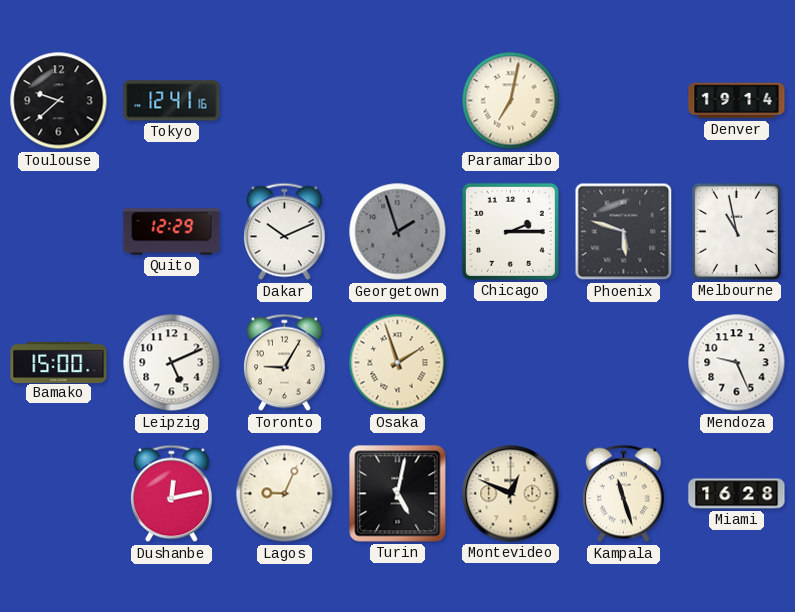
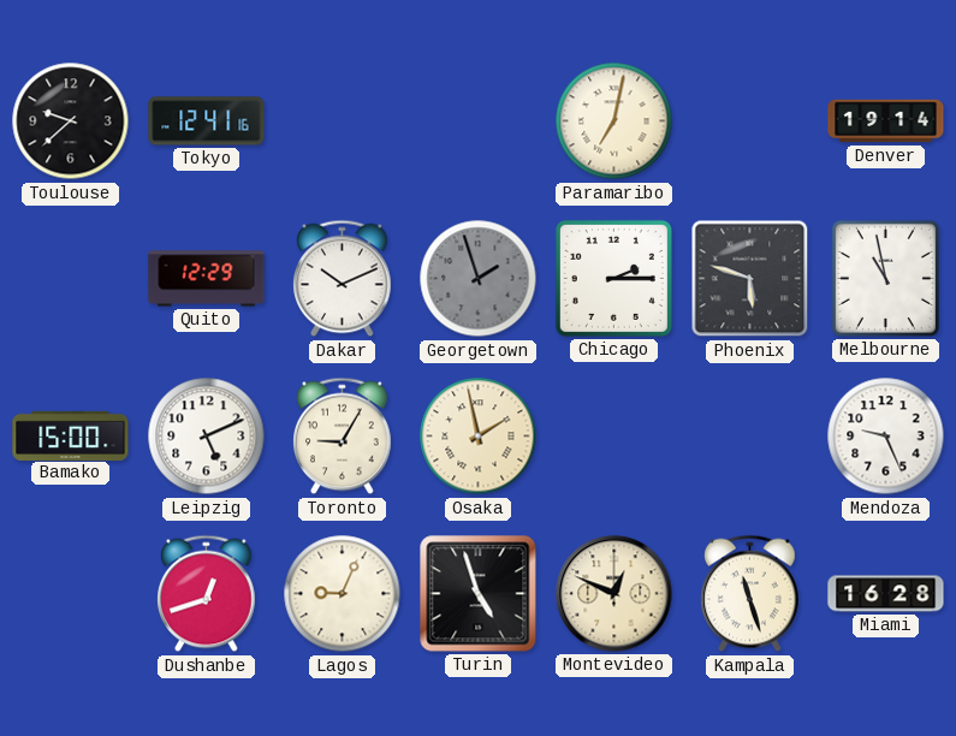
Osaka: 1:57 -> 1:58 (479, 437)
Dushanbe: 12:13 -> 12:42 (207, 594)
Turin: 5:02 -> 4:57 (479, 594)
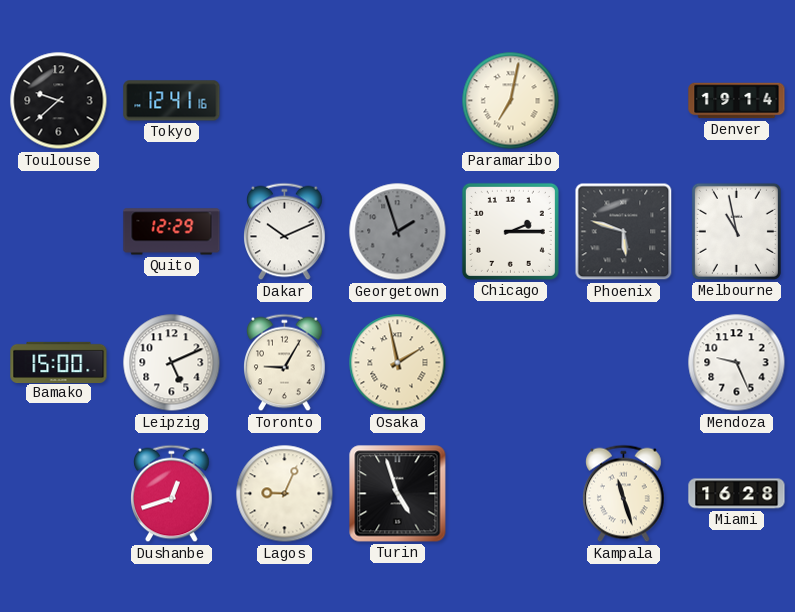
Montevideo: 12:49 -> none (614, 594)
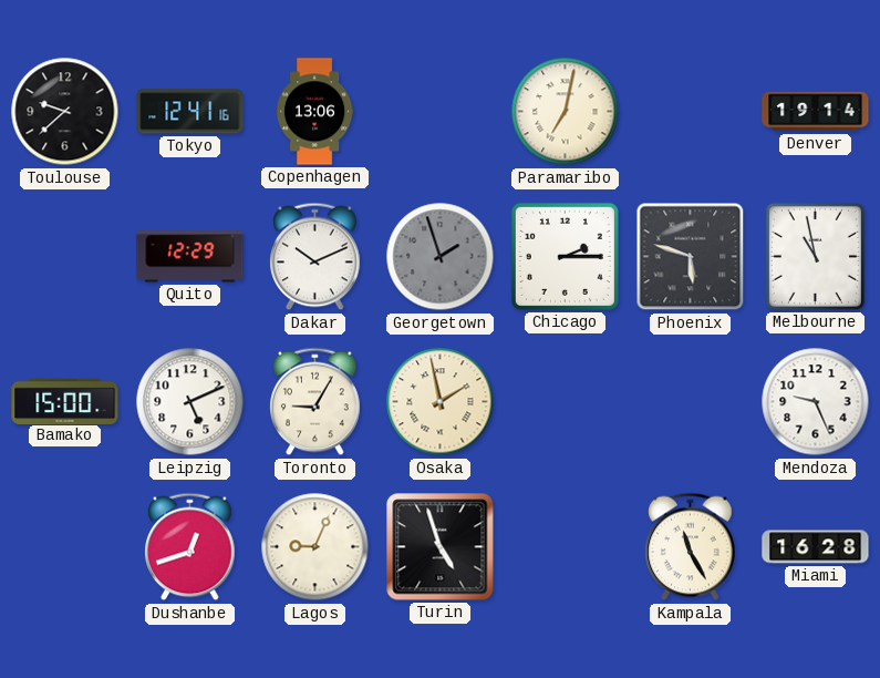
Copenhagen: none -> 13:06 (315, 112)
Kampala: 11:27 -> 11:25 (691, 547)
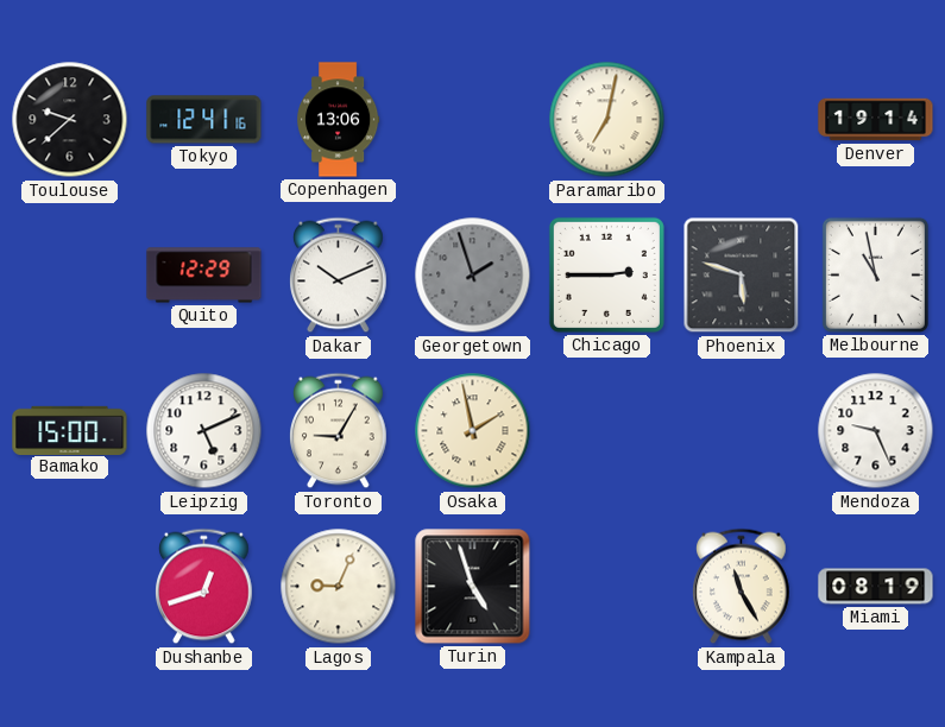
Chicago: 2:15 -> 2:45 (606, 274)
Miami: 16:28 -> 08:19 (876, 587)
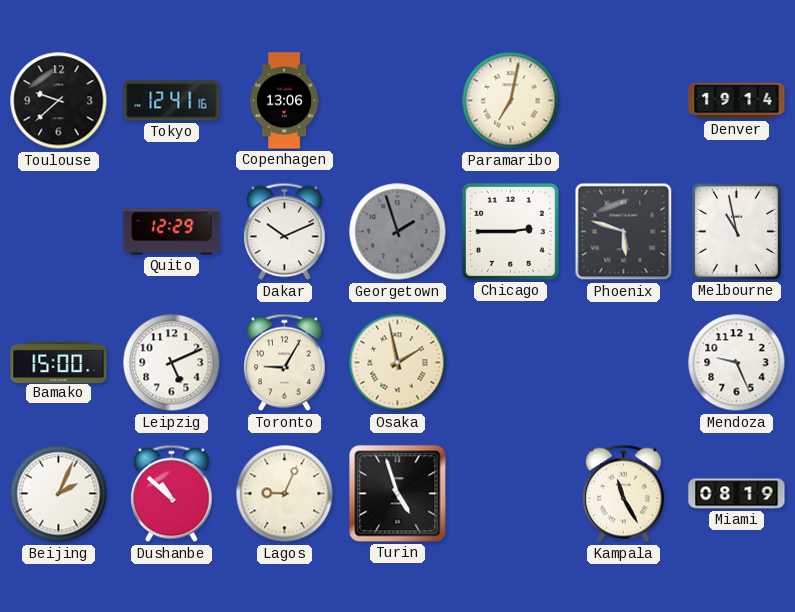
Beijing: none -> 2:04 (59, 494)
Dushanbe: 12:42 -> 10:52 (172, 494)
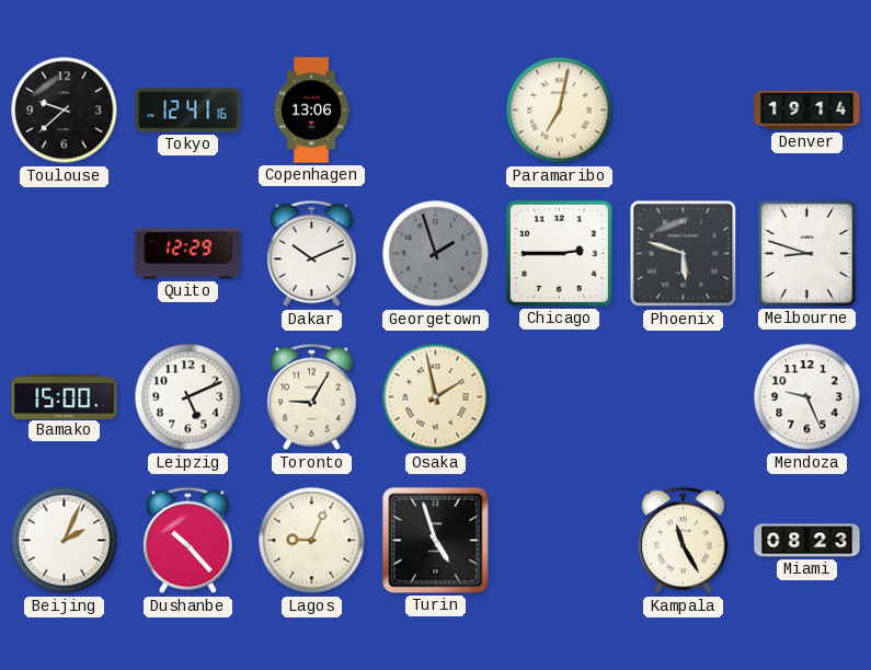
Melbourne: 10:58 -> 8:48 (806, 253)
Dushanbe: 10:52 -> 10:23 (188, 541)
Miami: 08:19 -> 08:23 (807, 541)
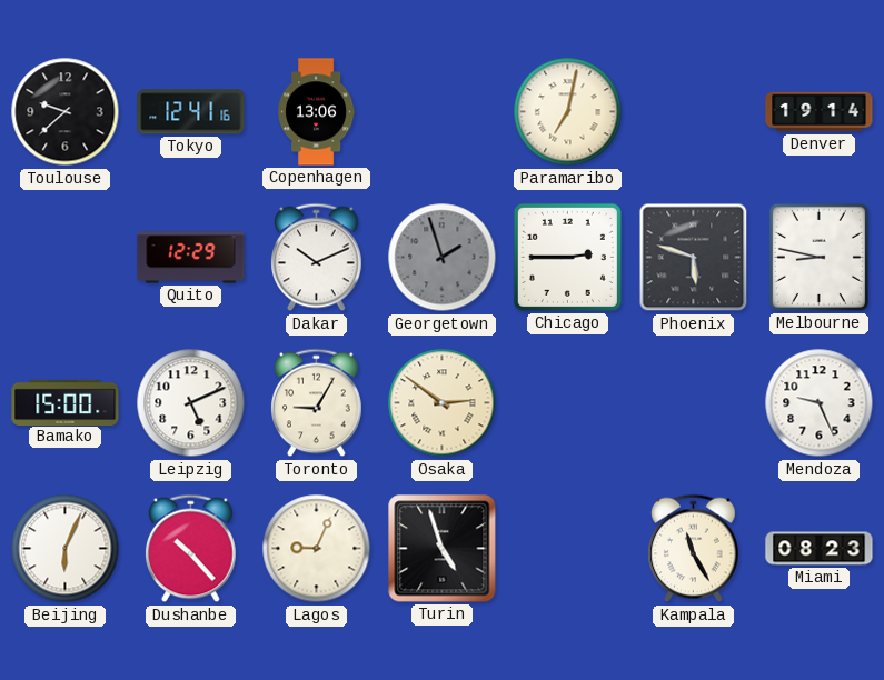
Melbourne: 8:48 -> 8:47 (818, 257)
Osaka: 1:58 -> 2:51 (443, 403)
Beijing: 2:04 -> 6:04 (66, 549)
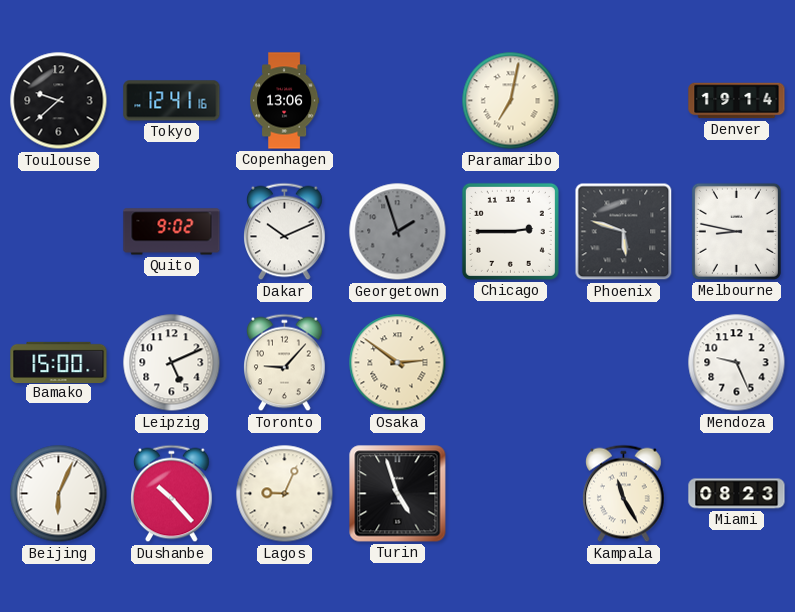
Quito: 12:29 -> 9:02 (172, 232)
Toronto: 9:05 -> 9:07 (285, 363)
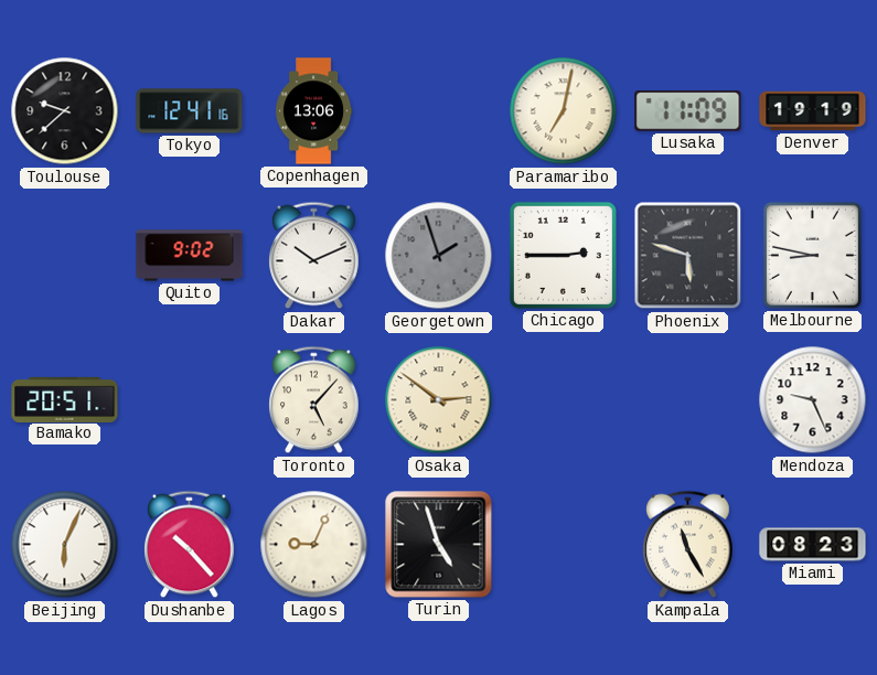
Lusaka: none -> 11:09 (688, 111)
Denver: 19:14 -> 19:19 (813, 111)
Bamako: 15:00 -> 20:51 (65, 399)
Leipzig: 5:11 -> none (172, 363)
Toronto: 9:07 -> 5:07 (314, 400)
